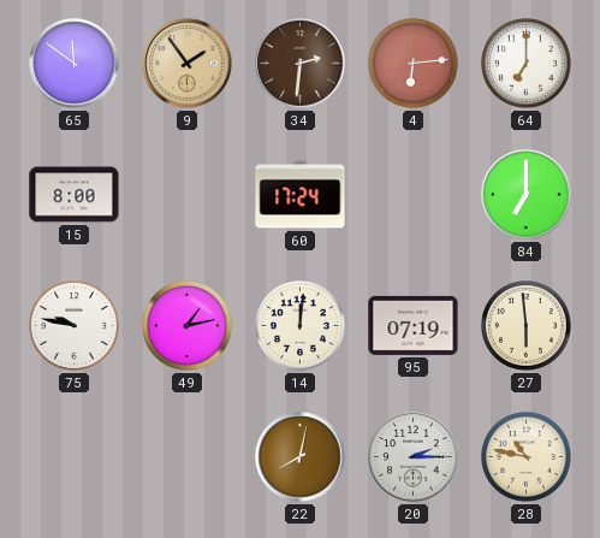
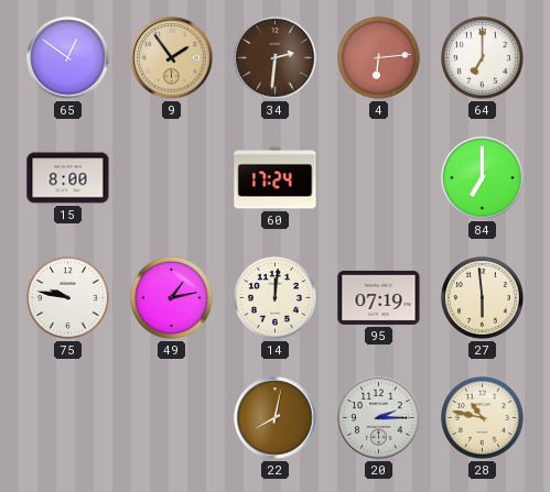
65: 11:51 -> 12:51 (68, 58)
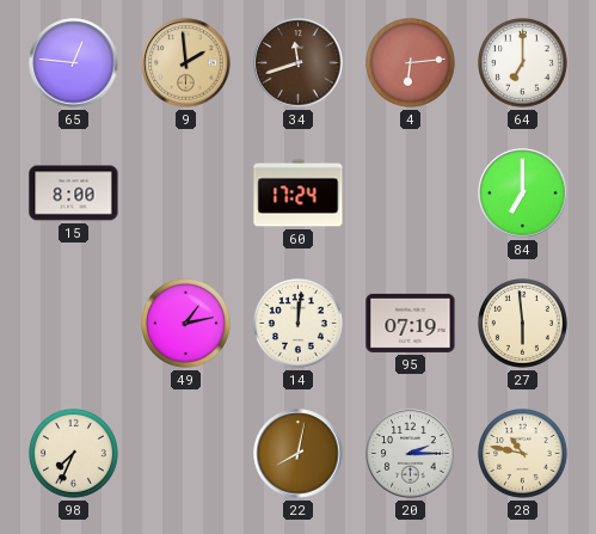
65: 12:51 -> 12:46 (74, 63)
9: 1:54 -> 1:59 (186, 63)
34: 2:31 -> 11:42 (299, 63)
75: 9:47 -> none (68, 298)
98: none -> 7:34 (74, 454)
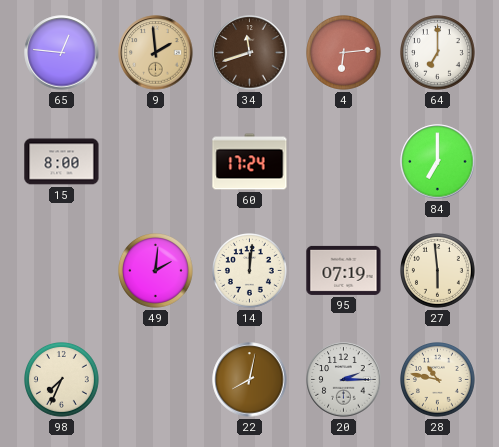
49: 1:13 -> 2:01 (156, 271)
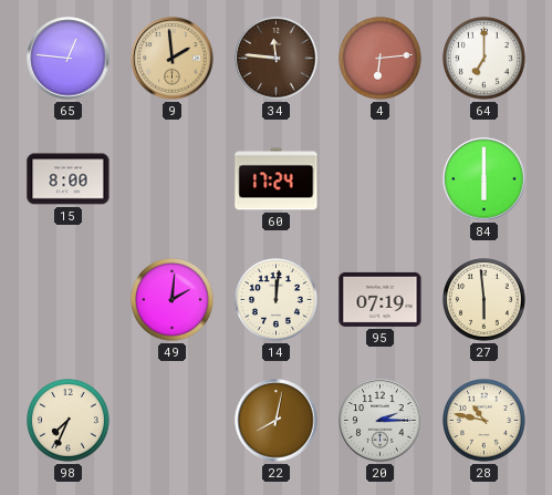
34: 11:42 -> 11:46 (277, 59)
84: 7:00 -> 6:00 (485, 179)
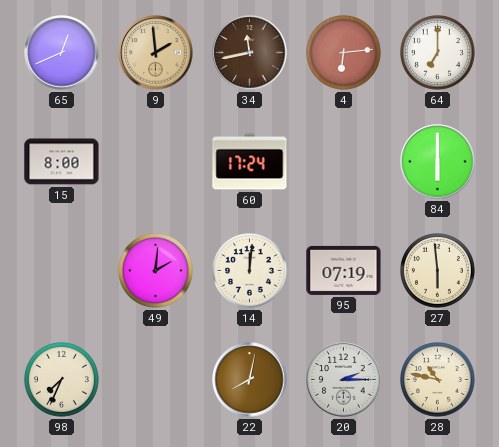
65: 12:46 -> 12:41 (62, 53)
34: 11:46 -> 11:43 (250, 53)
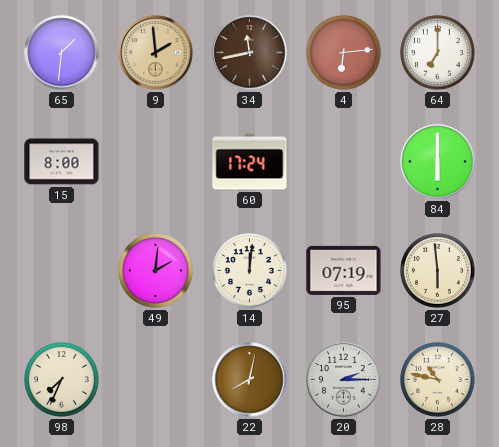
65: 12:41 -> 1:31 (62, 53)
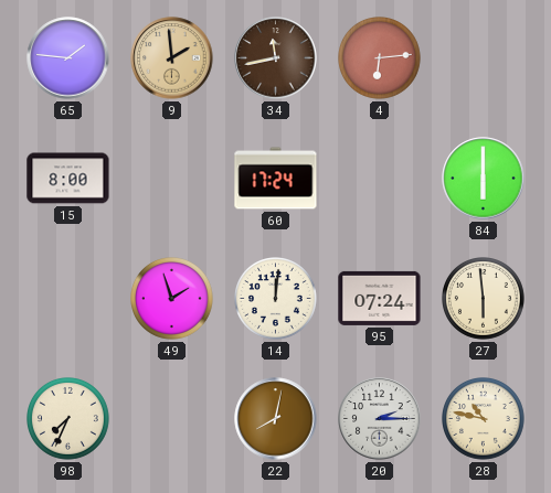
65: 1:31 -> 1:46 (68, 58)
64: 7:00 -> none (438, 53)
49: 2:01 -> 1:57 (172, 299)
95: 07:19 -> 07:24 (380, 298)
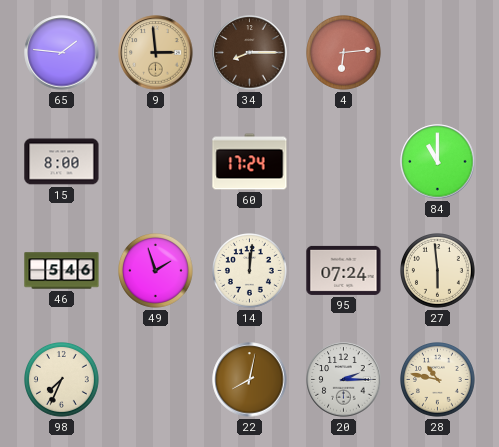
9: 1:59 -> 2:59 (156, 53)
34: 11:43 -> 8:15 (250, 53)
84: 6:00 -> 11:00 (438, 162)
46: none -> 5:46 (62, 271)
